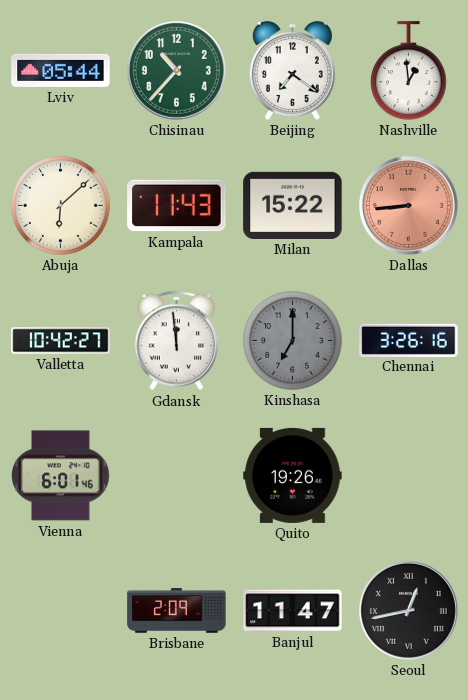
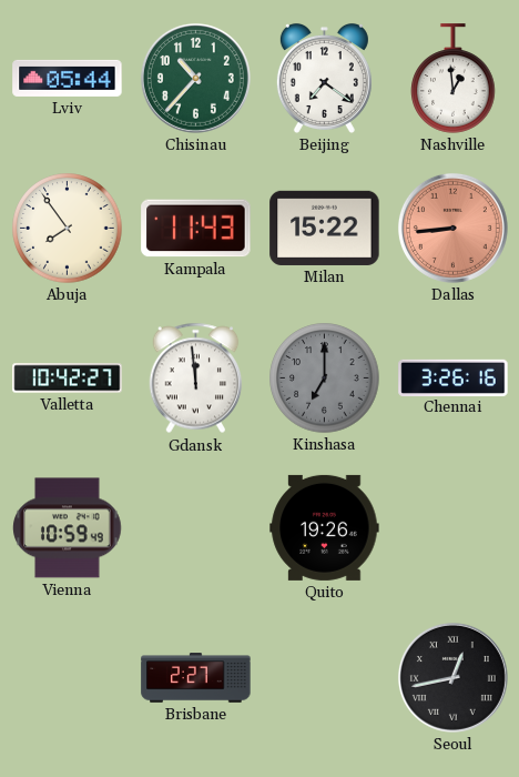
Abuja: 6:08 -> 7:54 (68, 229)
Vienna: 6:01 -> 10:59 (68, 528)
Brisbane: 2:09 -> 2:27 (196, 678)
Banjul: 11:47 -> none (293, 611)
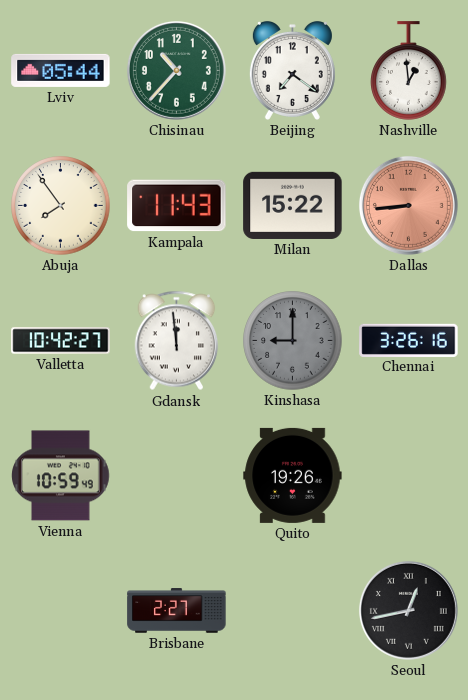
Kinshasa: 7:00 -> 9:00 (293, 341)
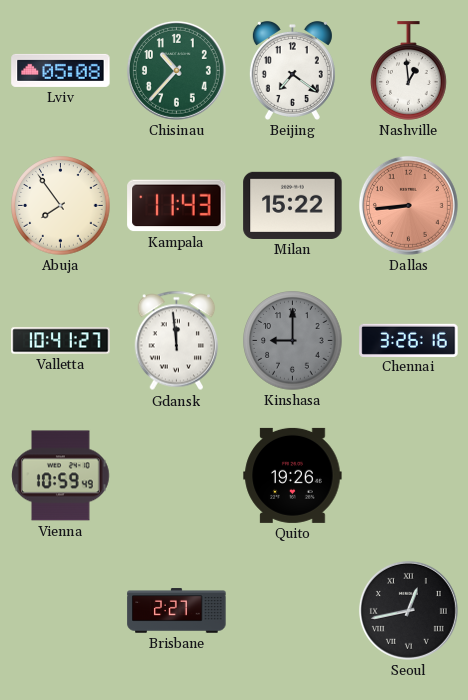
Lviv: 05:44 -> 05:08 (61, 70)
Valletta: 10:42 -> 10:41 (61, 341)
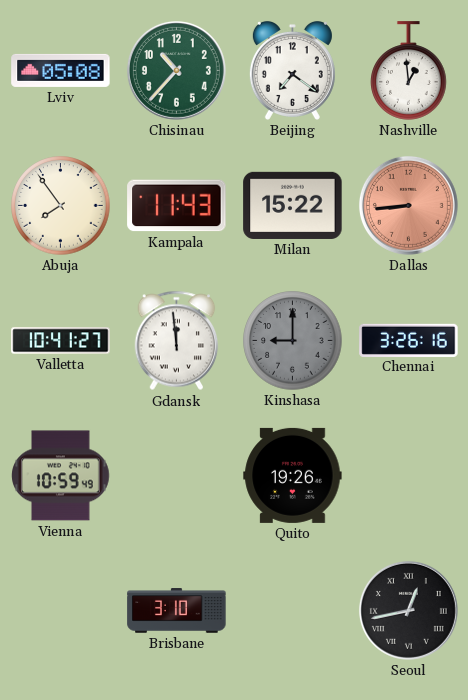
Brisbane: 2:27 -> 3:10 (177, 611)
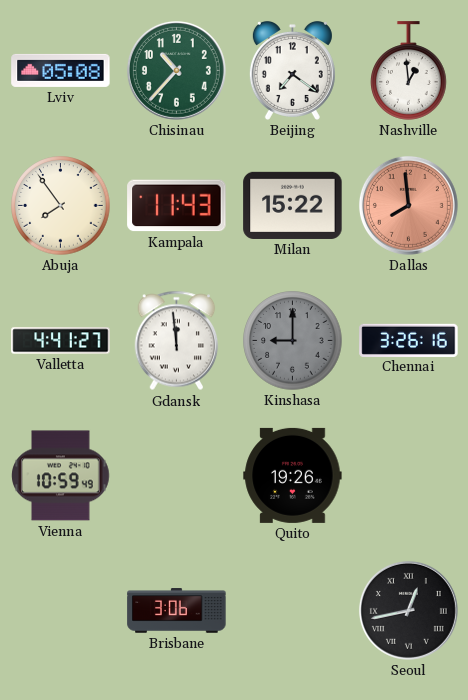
Dallas: 8:44 -> 7:59 (408, 205)
Valletta: 10:41 -> 4:41 (61, 341)
Brisbane: 3:10 -> 3:06 (177, 611)
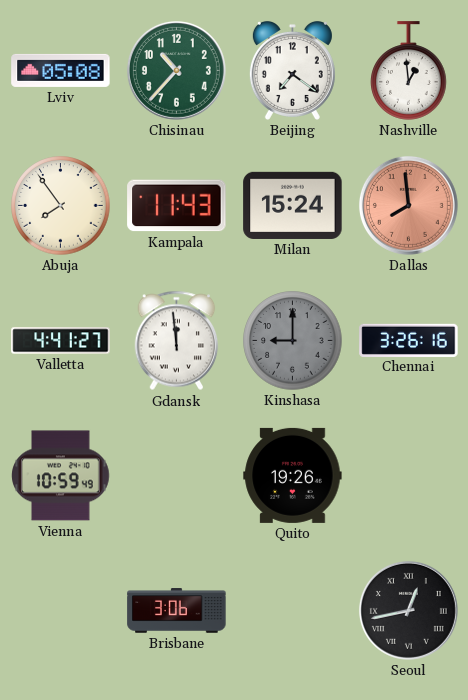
Milan: 15:22 -> 15:24 (293, 205)
